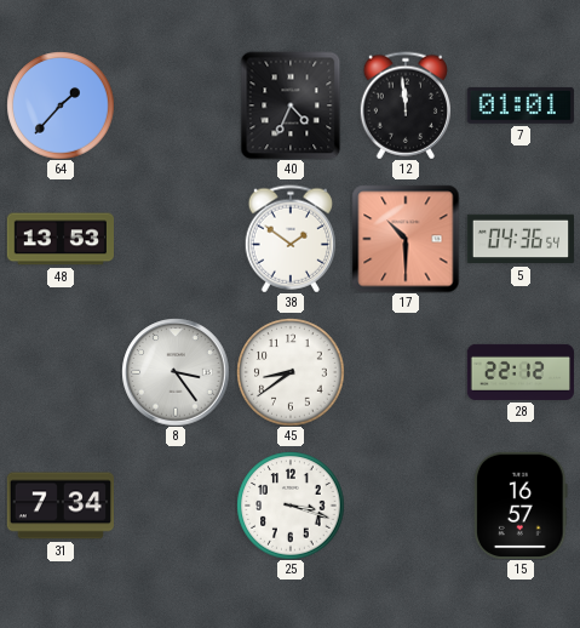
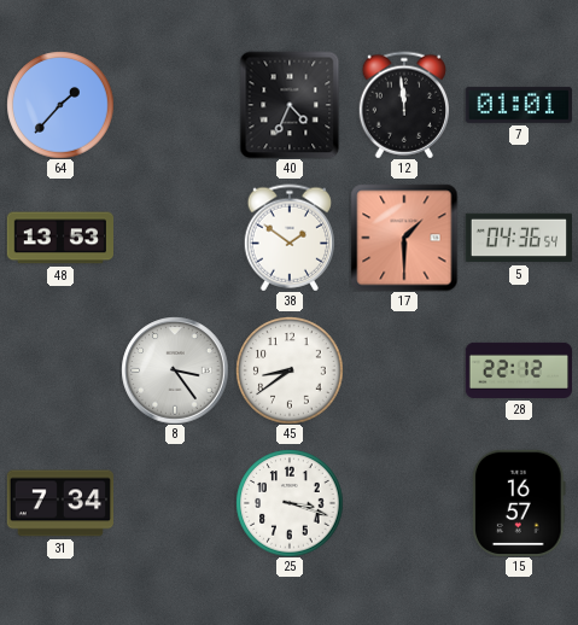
17: 10:30 -> 1:30 (404, 238)
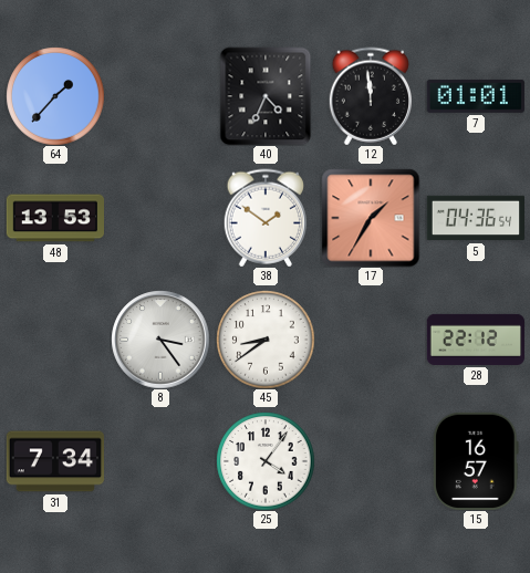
17: 1:30 -> 1:35 (371, 218)
25: 3:18 -> 4:06 (266, 461)
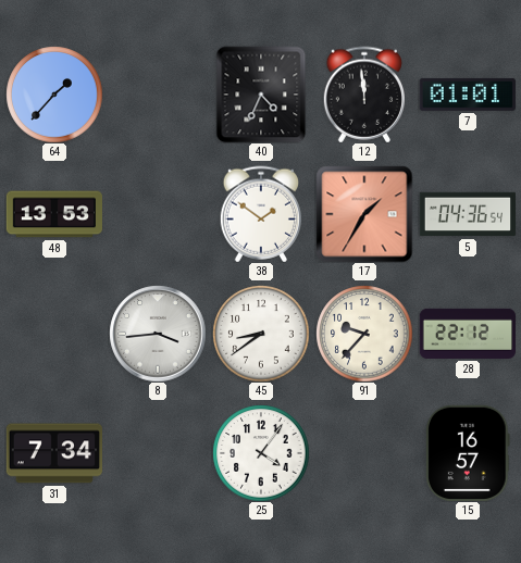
8: 3:24 -> 3:44 (158, 334)
91: none -> 9:37 (364, 334)
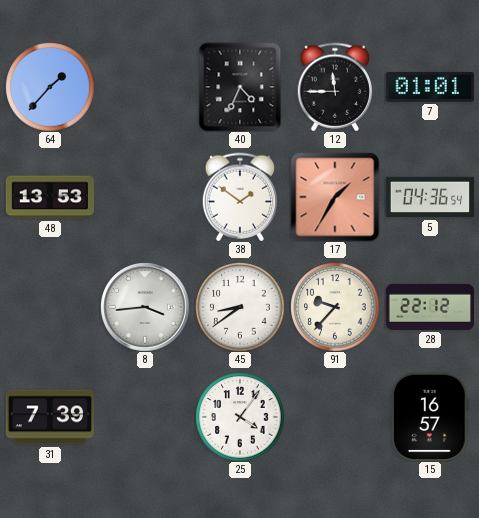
12: 11:59 -> 11:45 (334, 87)
31: 7:34 -> 7:39 (49, 417)
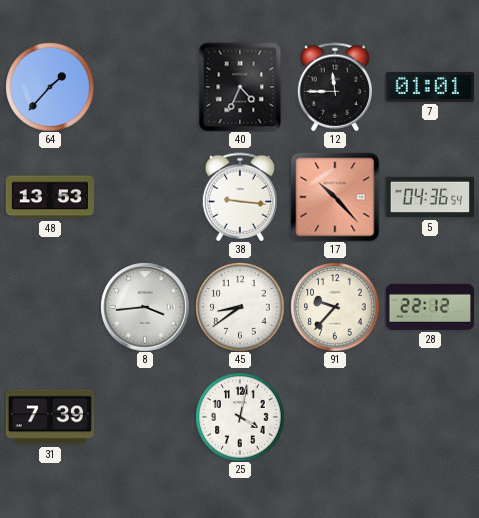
38: 1:51 -> 9:16 (239, 197)
17: 1:35 -> 10:23 (335, 197)
25: 4:06 -> 4:02 (240, 417)
15: 16:57 -> none (430, 417)
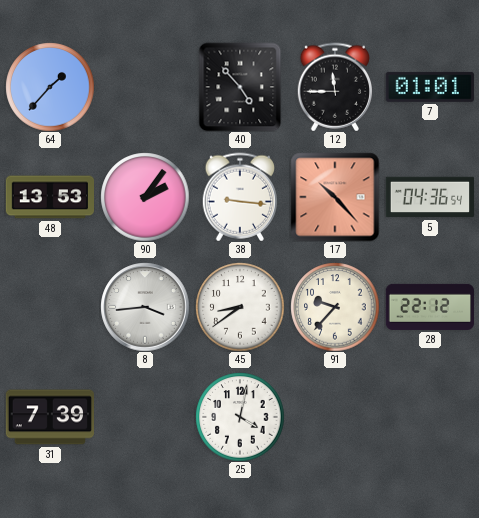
40: 4:34 -> 4:53 (240, 87)
90: none -> 2:06 (145, 197)
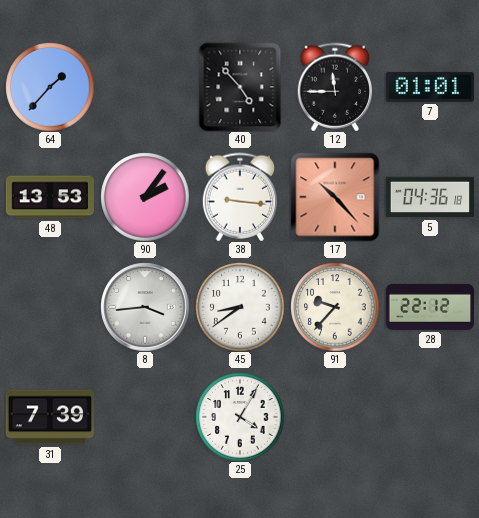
5: 04:36:54 -> 04:36:18 (429, 197)
25: 4:02 -> 4:05 (240, 417)
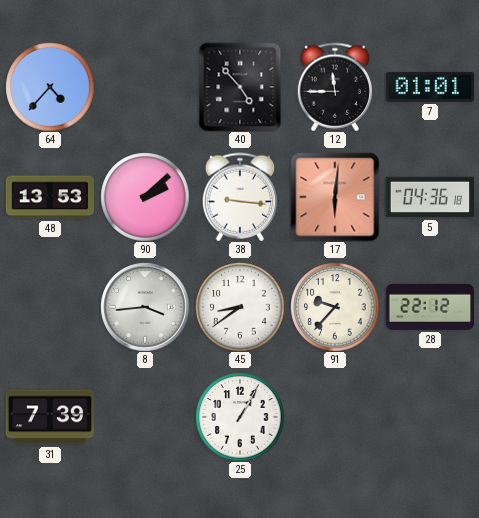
64: 1:37 -> 4:37 (50, 87)
90: 2:06 -> 2:08 (145, 197)
17: 10:23 -> 6:01 (335, 197)
25: 4:05 -> 1:05 (240, 417)
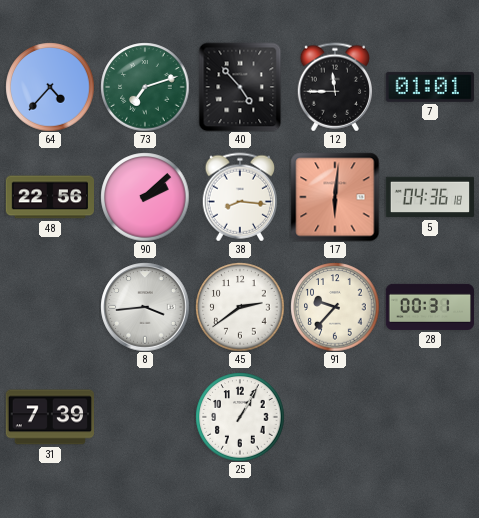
73: none -> 7:12 (145, 87)
48: 13:53 -> 22:56 (49, 197)
38: 9:16 -> 8:16 (239, 197)
45: 8:39 -> 2:39 (240, 307)
28: 22:12 -> 00:31 (429, 307)
